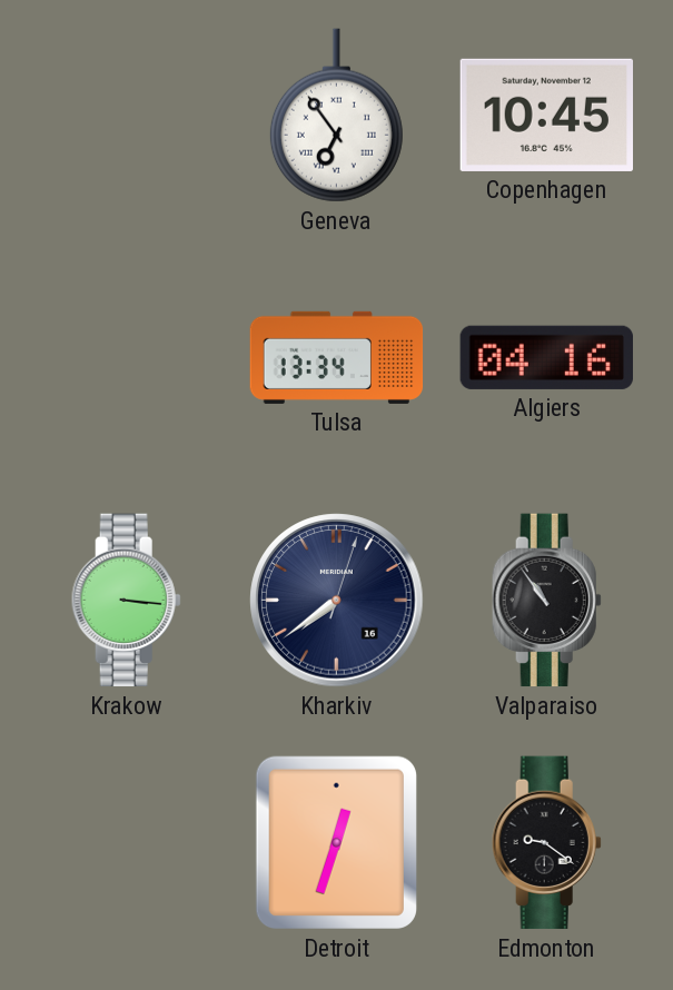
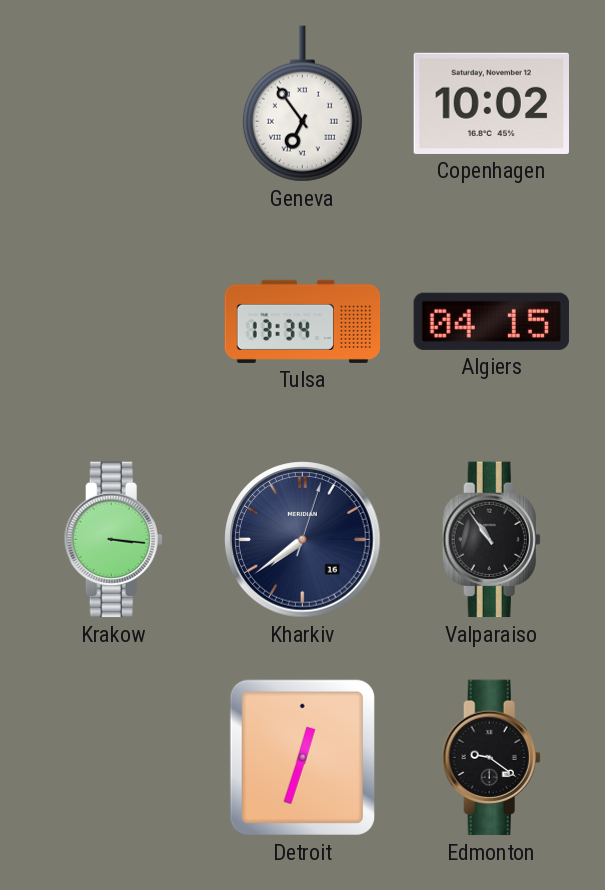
Copenhagen: 10:45 -> 10:02 (491, 103)
Algiers: 04:16 -> 04:15 (491, 321)
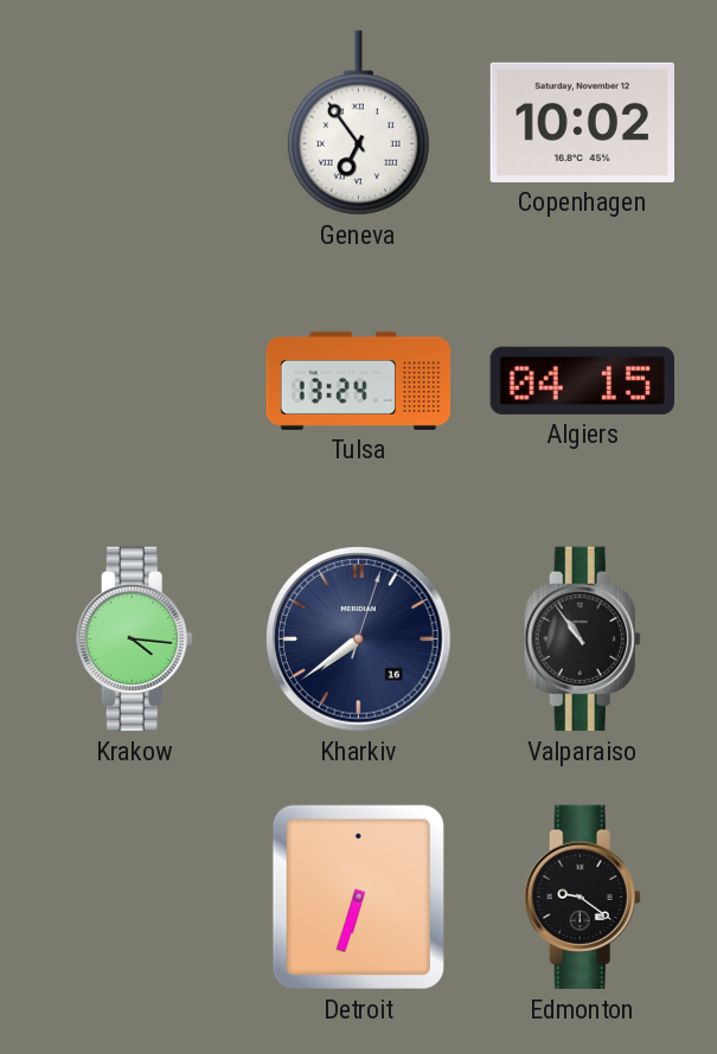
Tulsa: 13:34 -> 13:24 (359, 380)
Krakow: 3:16 -> 4:16 (134, 640)
Detroit: 12:33 -> 6:33 (358, 896)
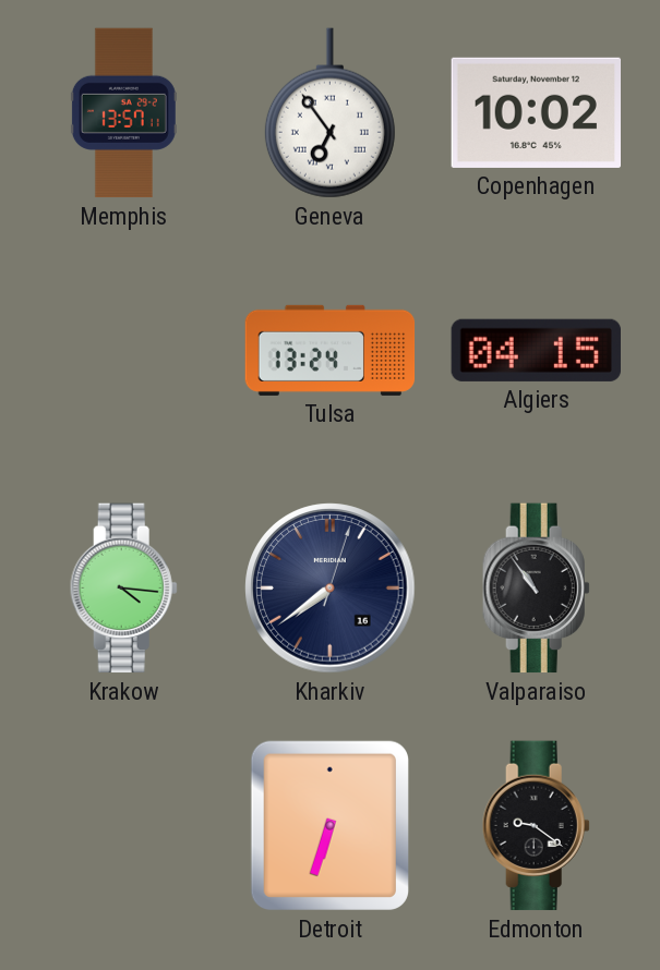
Memphis: none -> 13:57 (123, 113)
